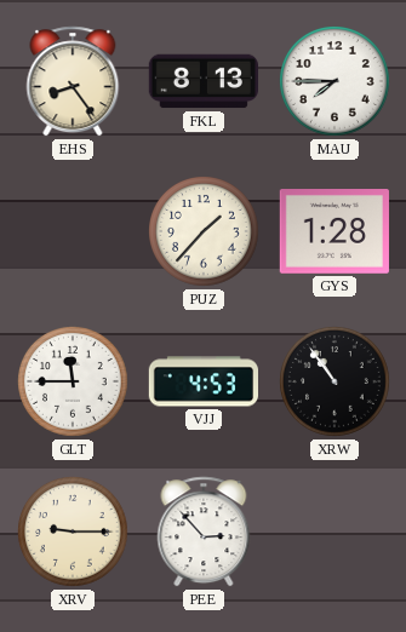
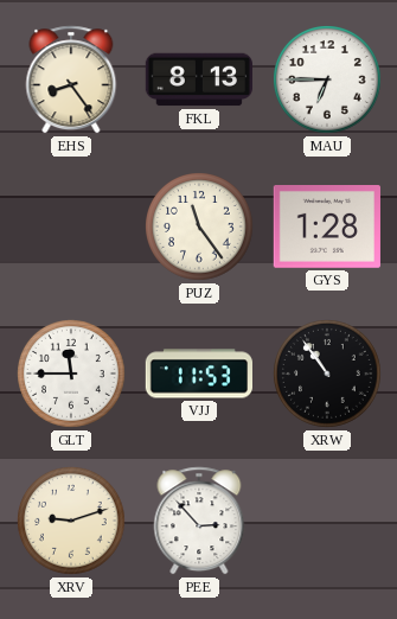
MAU: 7:45 -> 6:45 (328, 81)
PUZ: 1:37 -> 11:24 (200, 228)
VJJ: 4:53 -> 11:53 (198, 374)
XRV: 9:15 -> 9:12 (72, 522)
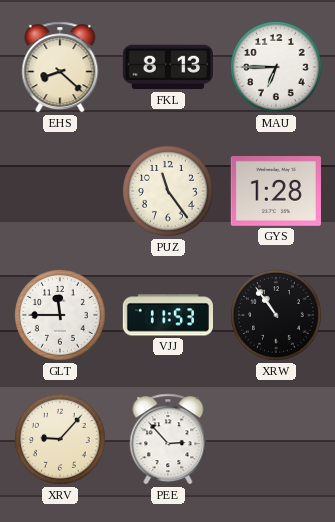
EHS: 8:24 -> 8:22 (60, 67)
XRV: 9:12 -> 9:07 (61, 440)
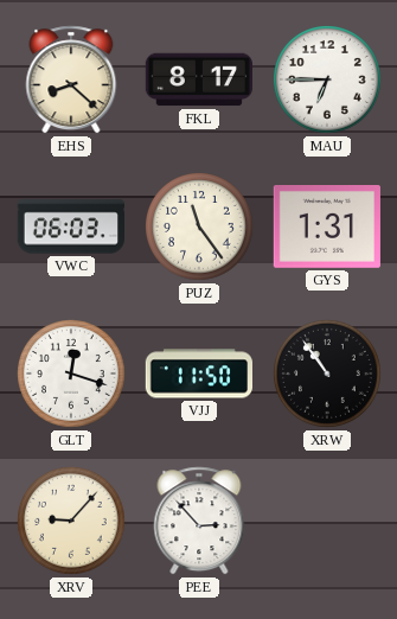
FKL: 8:13 -> 8:17 (198, 79)
VWC: none -> 06:03 (70, 226)
GYS: 1:28 -> 1:31 (327, 228)
GLT: 11:45 -> 12:18 (72, 375)
VJJ: 11:53 -> 11:50 (198, 374)
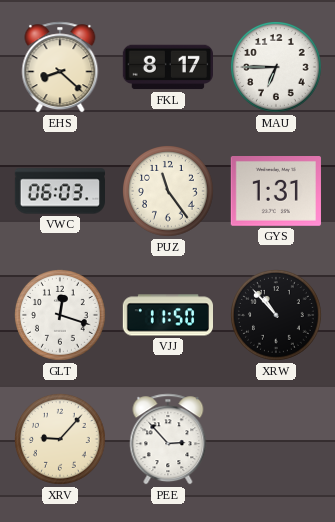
XRW: 10:54 -> 10:53 (277, 316)
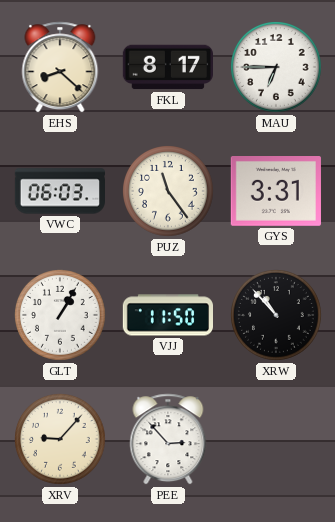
GYS: 1:31 -> 3:31 (276, 192)
GLT: 12:18 -> 1:05 (61, 316)
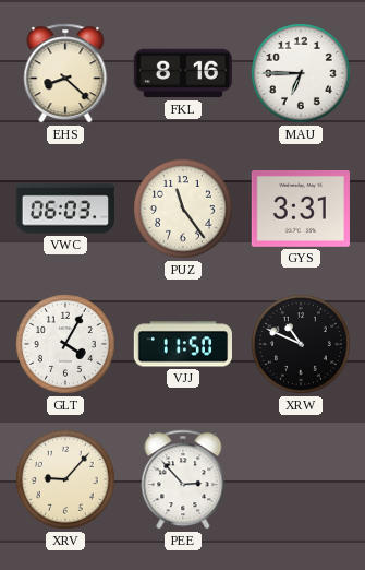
FKL: 8:17 -> 8:16 (182, 73)
GLT: 1:05 -> 4:05 (66, 345)
XRW: 10:53 -> 10:49 (302, 345)
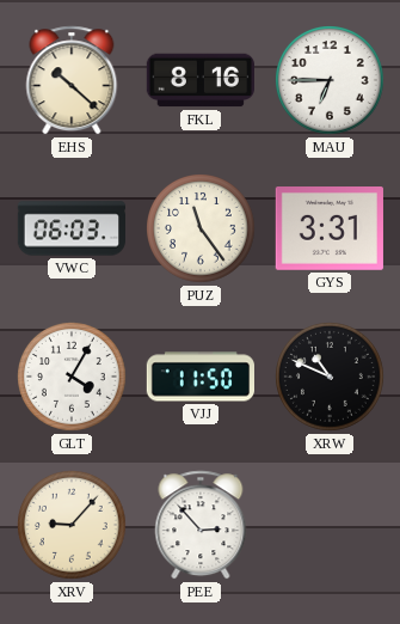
EHS: 8:22 -> 10:22 (72, 80)
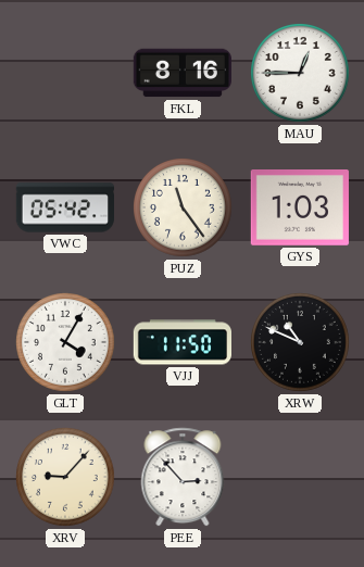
EHS: 10:22 -> none (72, 80)
MAU: 6:45 -> 12:45 (301, 74)
VWC: 06:03 -> 05:42 (64, 207)
GYS: 3:31 -> 1:03 (300, 209)
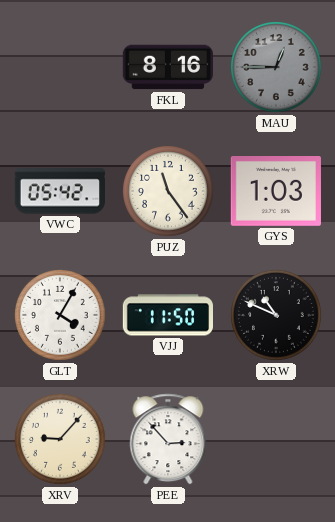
MAU dial: white -> grey (277, 68)
